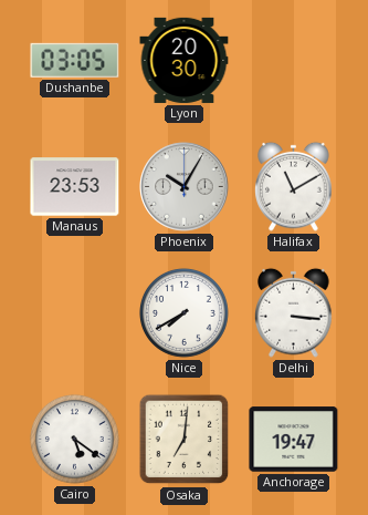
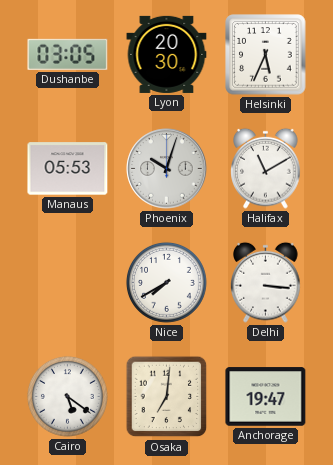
Helsinki: none -> 5:34 (266, 55)
Manaus: 23:53 -> 05:53 (68, 169)
Phoenix: 10:05 -> 10:03 (167, 169)
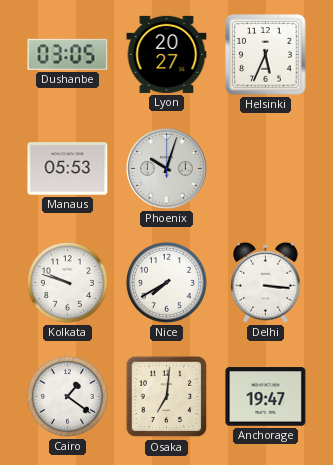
Lyon: 20:30 -> 20:27 (167, 54)
Halifax: 11:10 -> none (266, 168)
Kolkata: none -> 9:48 (67, 282)
Cairo: 5:21 -> 1:21 (67, 396)
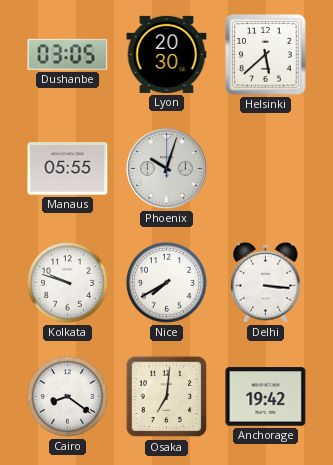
Lyon: 20:27 -> 20:30 (167, 54)
Helsinki: 5:34 -> 5:38 (266, 55)
Manaus: 05:53 -> 05:55 (68, 169)
Cairo: 1:21 -> 8:21 (67, 396)
Anchorage: 19:47 -> 19:42 (266, 397)
